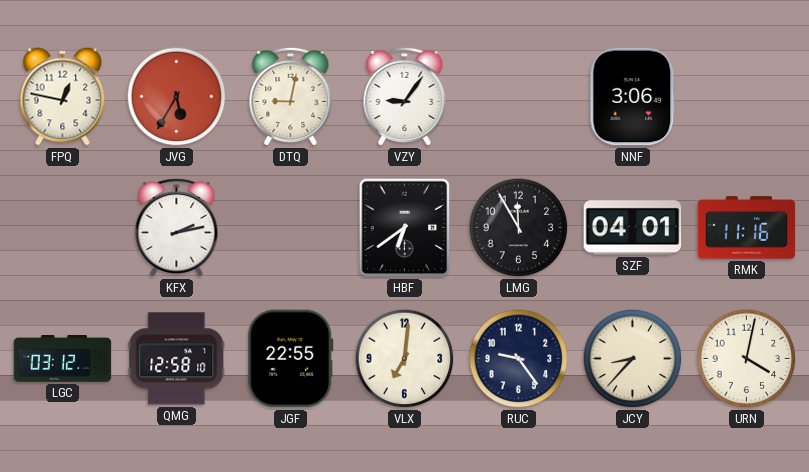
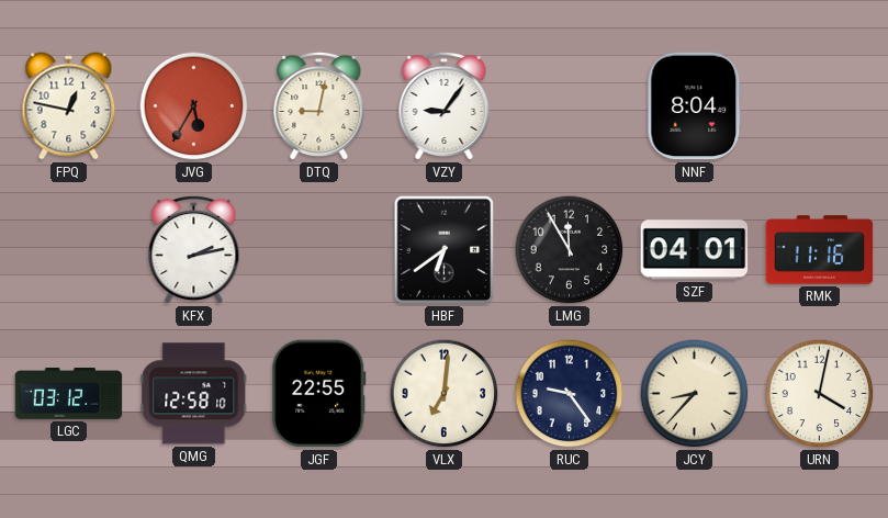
NNF: 3:06 -> 8:04 (695, 106)
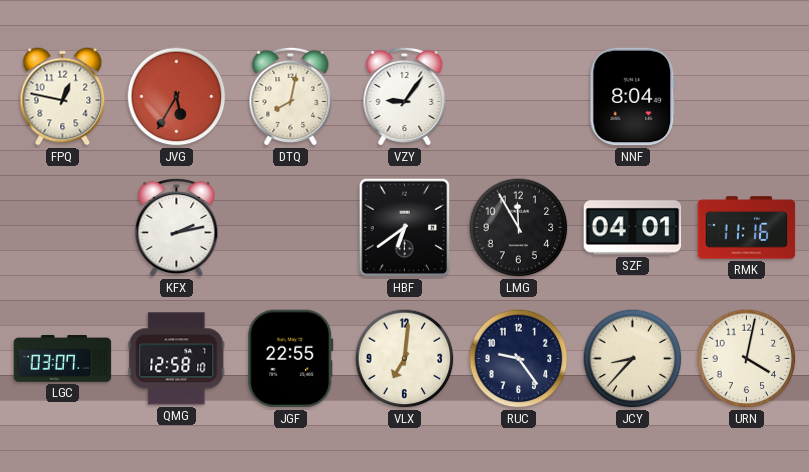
DTQ: 9:02 -> 8:02 (291, 96)
LGC: 03:12 -> 03:07 (63, 359)
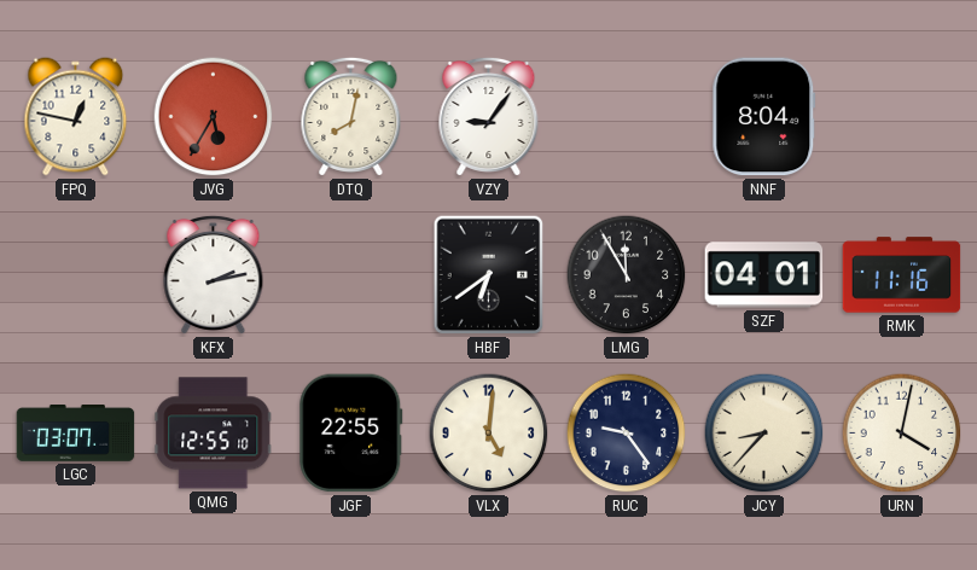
QMG: 12:58 -> 12:55 (214, 434)
VLX: 7:01 -> 5:01 (489, 434)
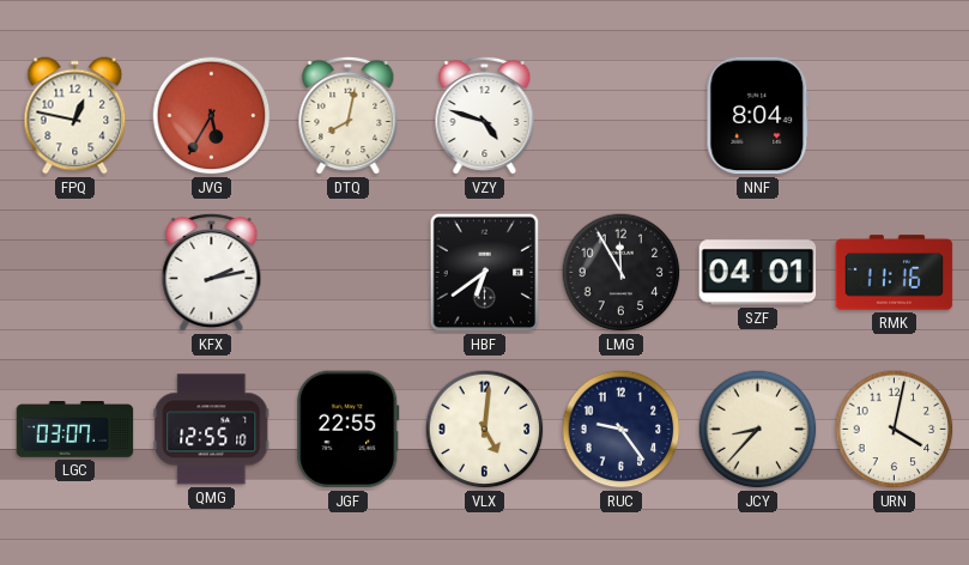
VZY: 9:06 -> 4:48 (485, 115)
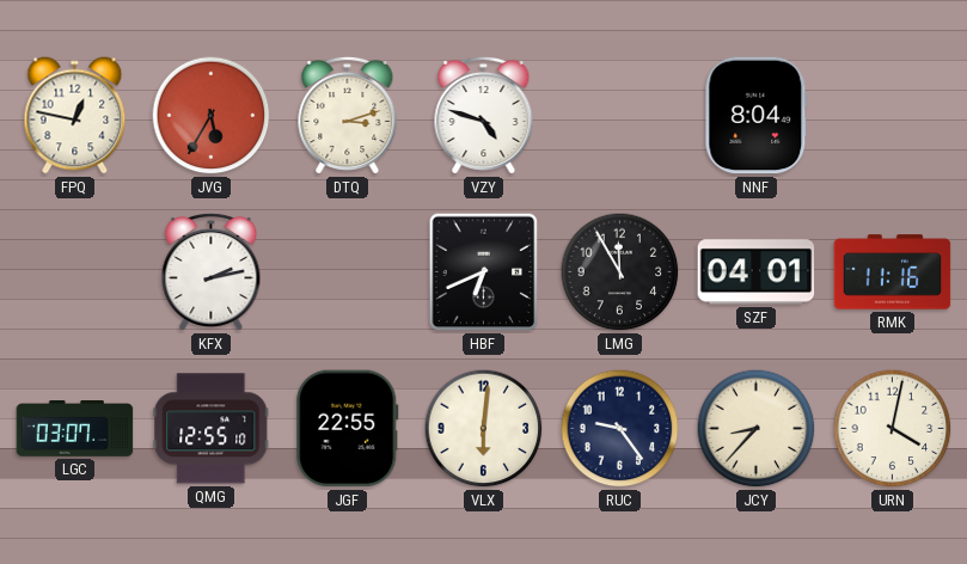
DTQ: 8:02 -> 3:12 (348, 115)
HBF: 6:39 -> 6:41 (484, 272)
VLX: 5:01 -> 6:01 (484, 429)
